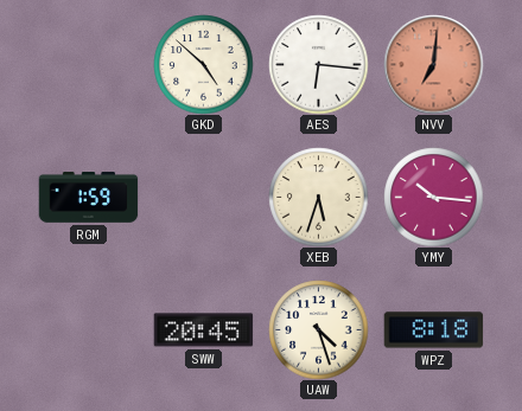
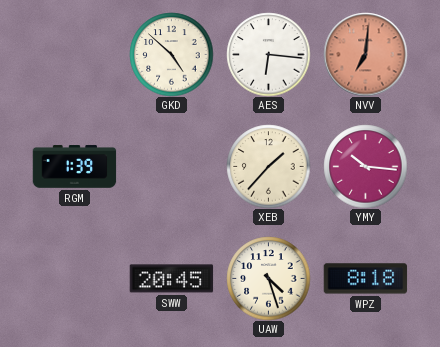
RGM: 1:59 -> 1:39 (74, 167)
XEB: 5:33 -> 1:37 (268, 166)
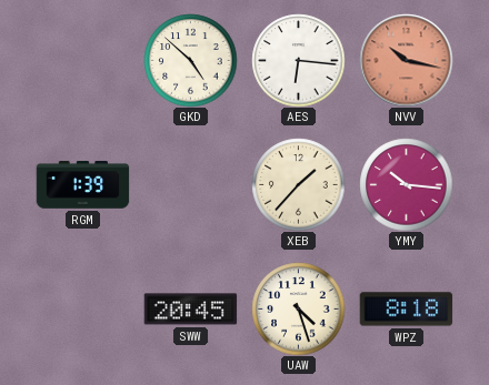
NVV: 7:01 -> 10:17 (406, 60)
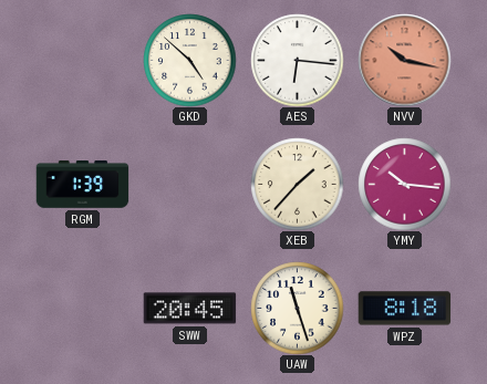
UAW: 4:27 -> 11:27 (297, 308)
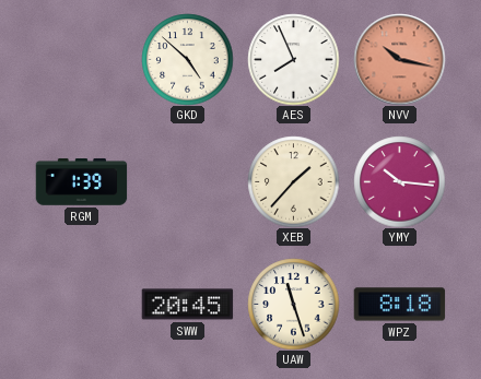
AES: 6:16 -> 7:56 (293, 59)
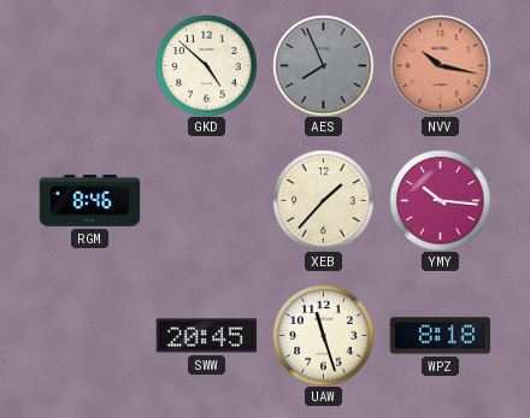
AES dial: white -> grey (323, 65)
RGM: 1:39 -> 8:46 (89, 201)
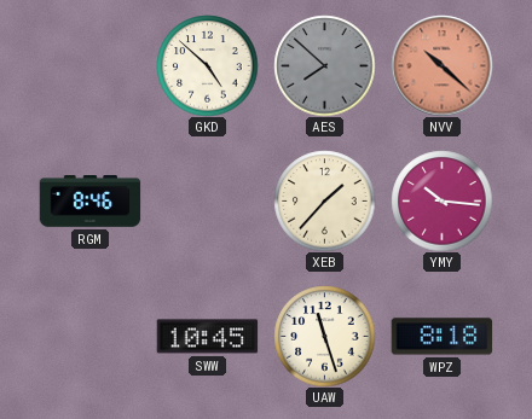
AES: 7:56 -> 7:52 (324, 65)
NVV: 10:17 -> 10:22 (441, 65)
SWW: 20:45 -> 10:45 (207, 337)
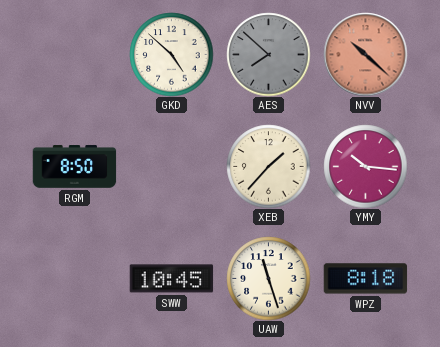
RGM: 8:46 -> 8:50 (74, 167)
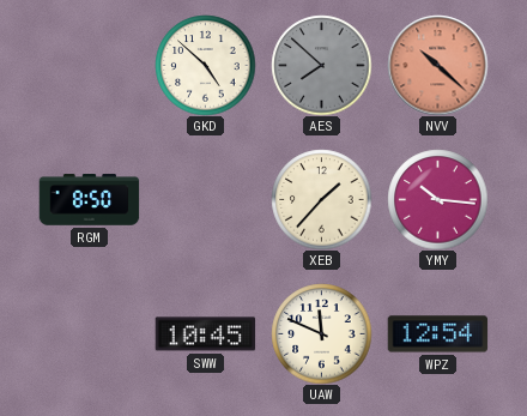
UAW: 11:27 -> 11:49 (321, 333)
WPZ: 8:18 -> 12:54 (437, 334)
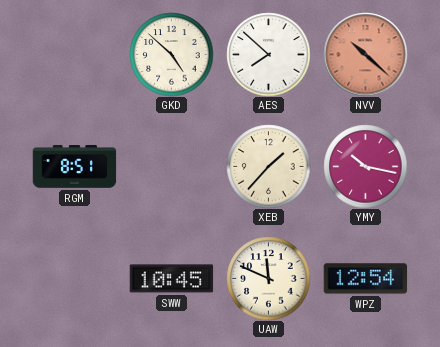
AES dial: grey -> white (268, 54)
RGM: 8:50 -> 8:51 (74, 167)
YMY: 10:16 -> 10:17 (365, 166)
